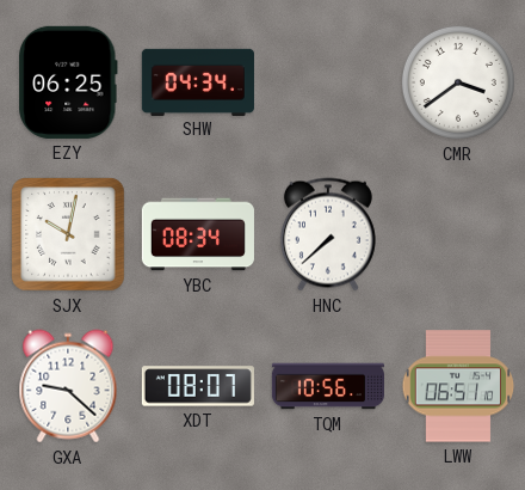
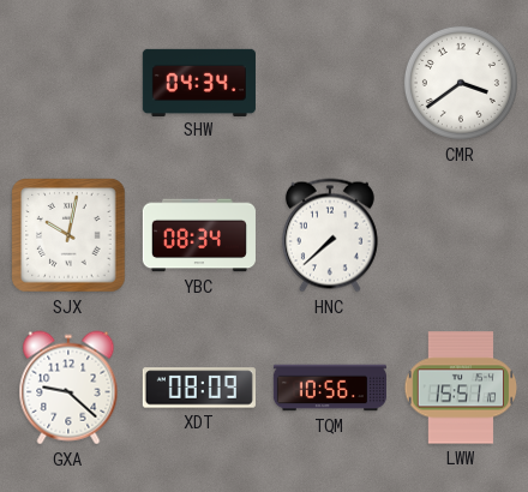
EZY: 06:25 -> none (68, 82)
XDT: 08:07 -> 08:09 (199, 388)
LWW: 06:51 -> 15:51 (461, 388)
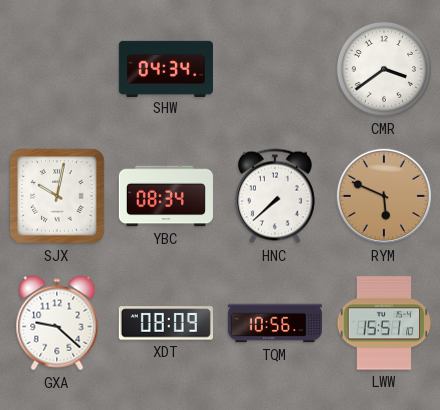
RYM: none -> 5:49 (384, 196)
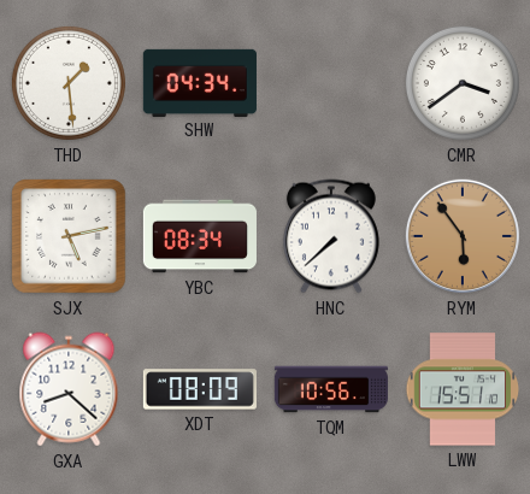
THD: none -> 1:29 (69, 83)
SJX: 10:02 -> 5:13 (69, 236)
RYM: 5:49 -> 5:54 (463, 236)
GXA: 9:22 -> 8:22 (69, 389)
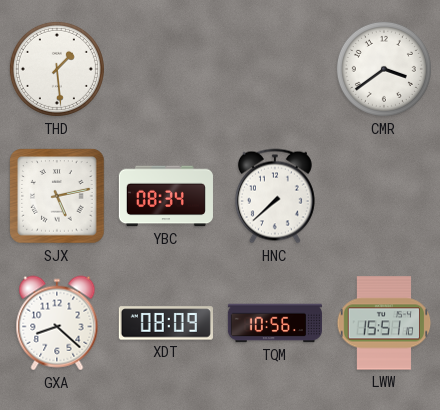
SHW: 04:34 -> none (200, 82)
RYM: 5:54 -> none (463, 236)
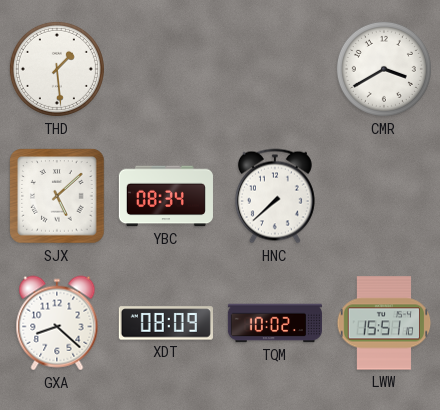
CMR: 3:39 -> 3:40 (384, 69)
SJX: 5:13 -> 5:08 (57, 196)
TQM: 10:56 -> 10:02 (275, 323)
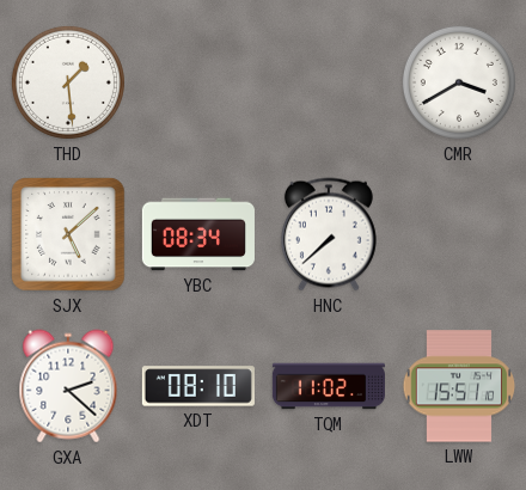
GXA: 8:22 -> 2:22 (68, 386)
XDT: 08:09 -> 08:10 (198, 386)
TQM: 10:02 -> 11:02 (329, 386)
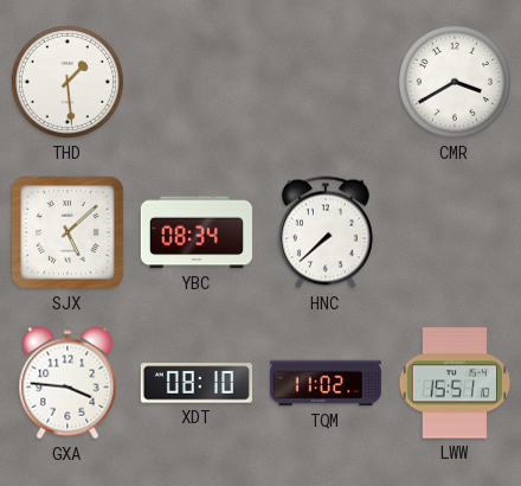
GXA: 2:22 -> 3:46 (67, 383)
